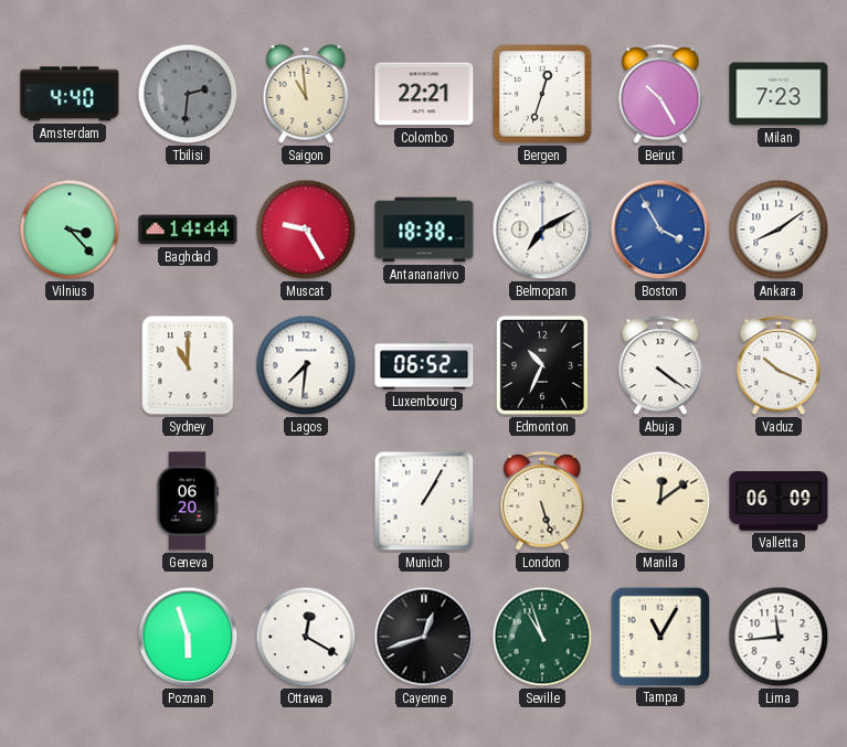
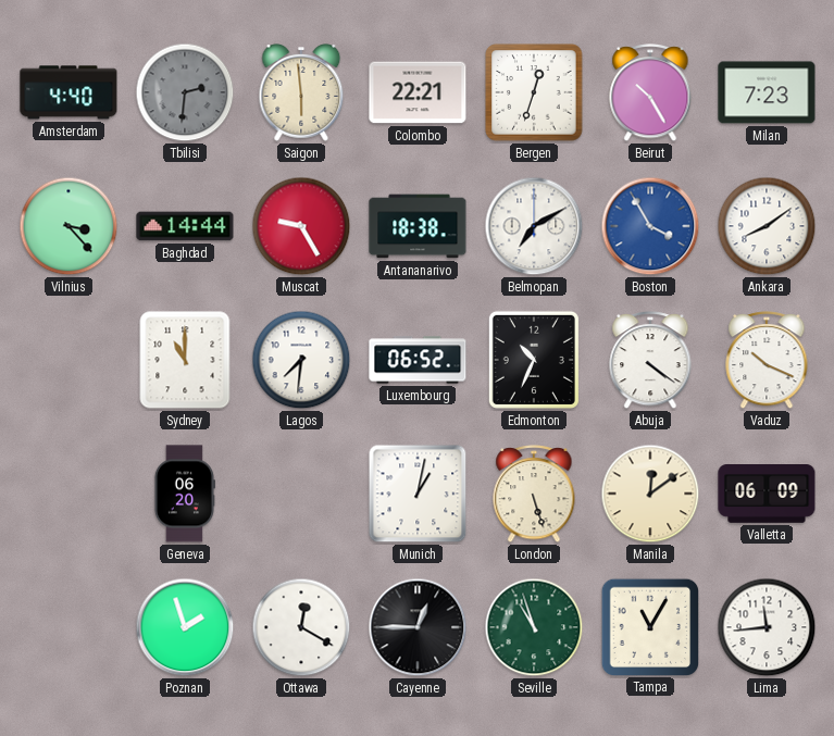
Saigon: 10:59 -> 5:59 (301, 93)
Munich: 1:05 -> 1:02 (418, 494)
Poznan: 5:57 -> 1:57 (185, 627)
Cayenne: 12:42 -> 12:45 (418, 627)
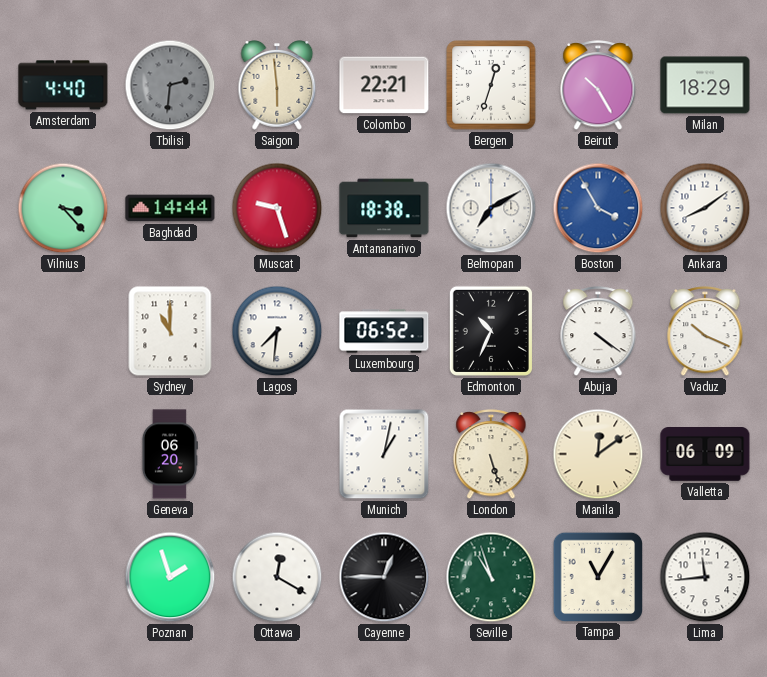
Milan: 7:23 -> 18:29 (705, 85)
Muscat: 9:25 -> 9:27 (277, 208)
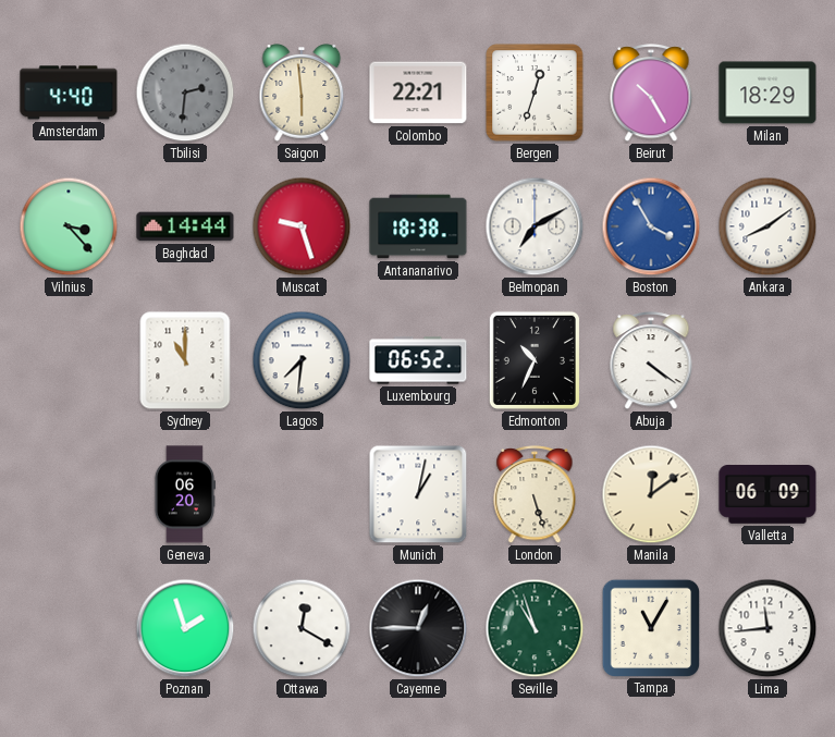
Vaduz: 10:19 -> none (705, 332)
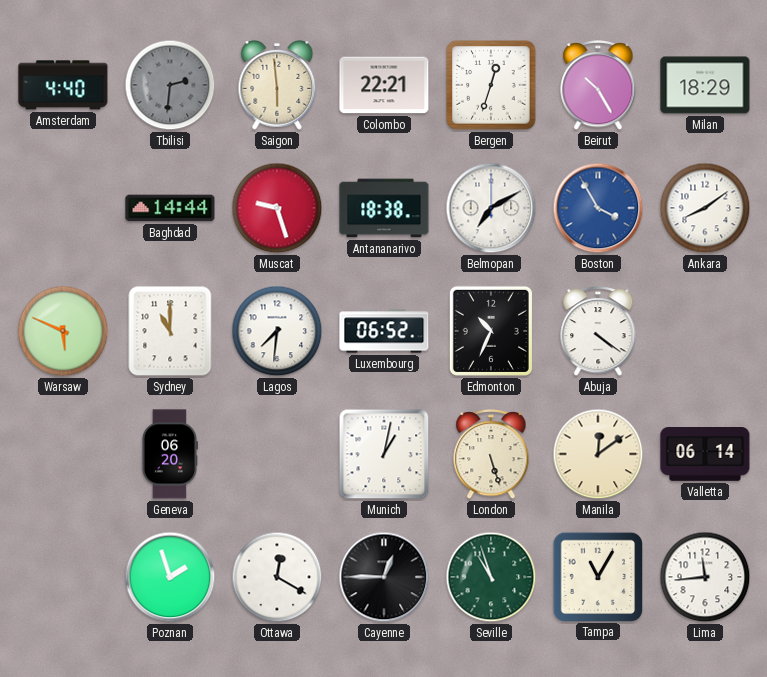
Vilnius: 3:23 -> none (69, 226)
Warsaw: none -> 5:49 (63, 331)
Valletta: 06:09 -> 06:14 (705, 455)
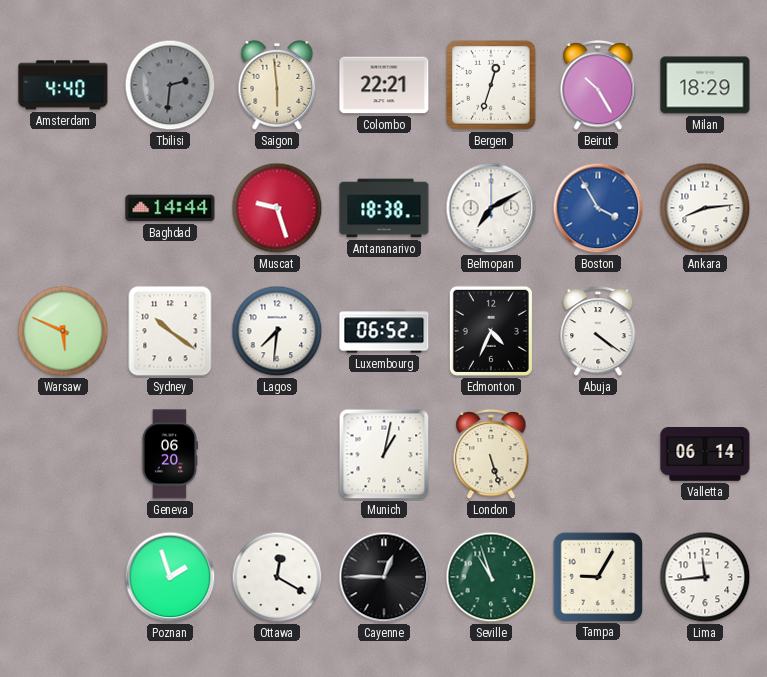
Ankara: 8:09 -> 8:14 (705, 208)
Sydney: 11:00 -> 10:21 (170, 331)
Edmonton: 10:34 -> 4:34 (491, 331)
Manila: 12:09 -> none (598, 454)
Tampa: 11:05 -> 9:05 (597, 576)
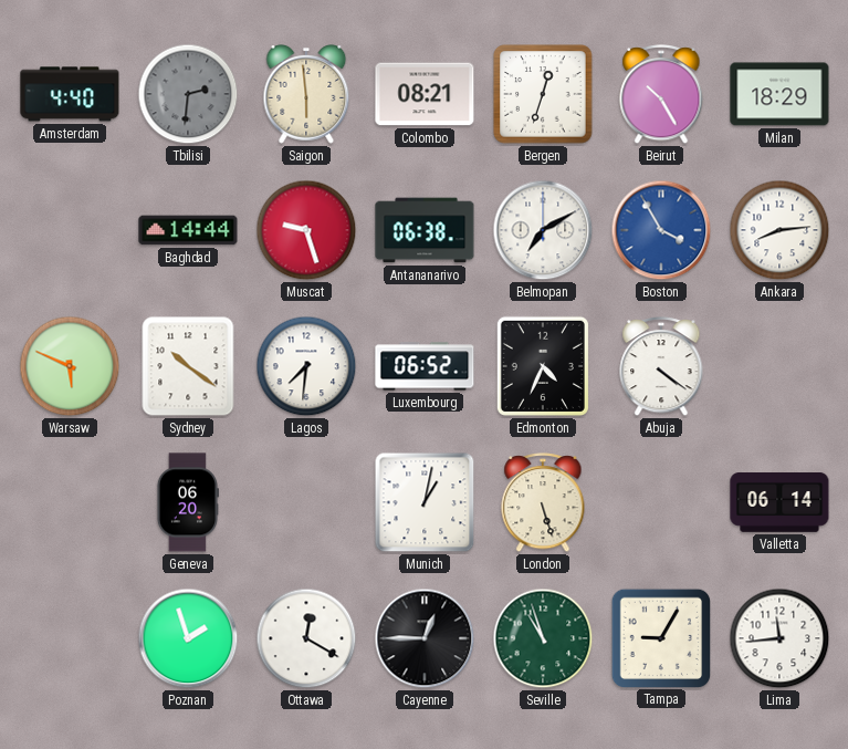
Colombo: 22:21 -> 08:21 (425, 94)
Antananarivo: 18:38 -> 06:38 (425, 230)
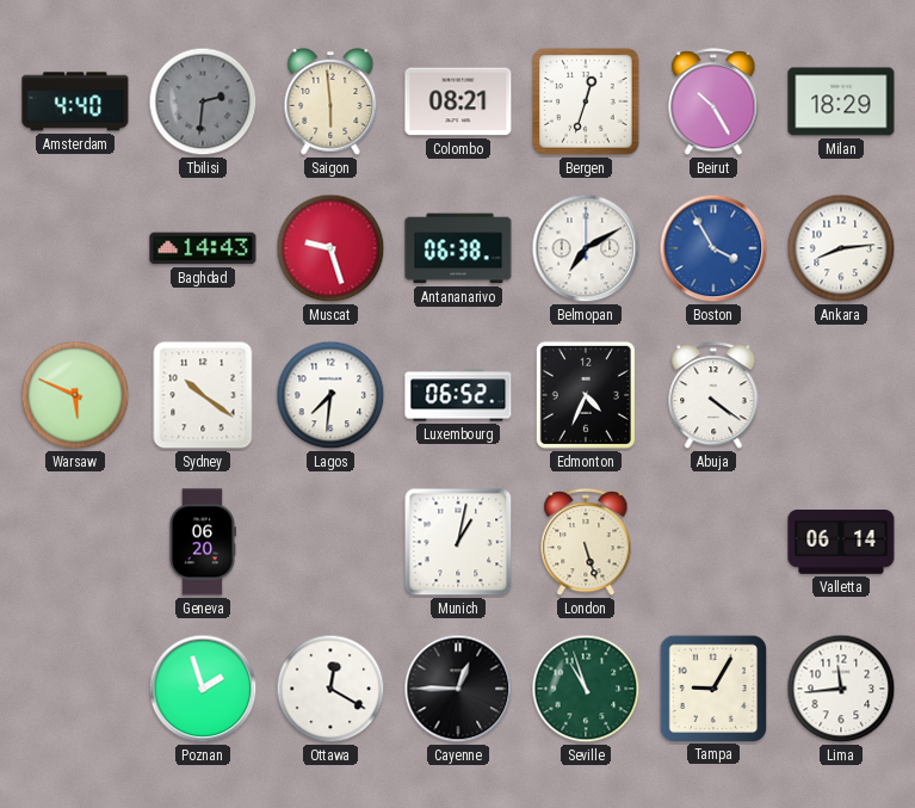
Baghdad: 14:44 -> 14:43 (203, 248)
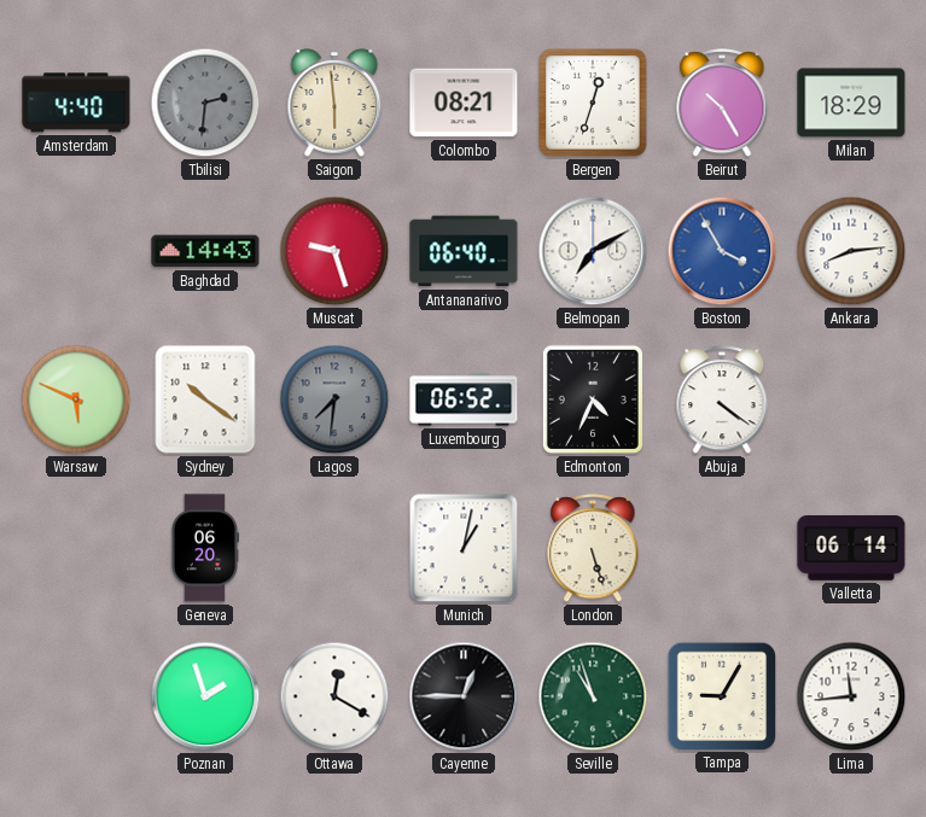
Antananarivo: 06:38 -> 06:40 (464, 251)
Lagos dial: white -> grey (334, 399)
